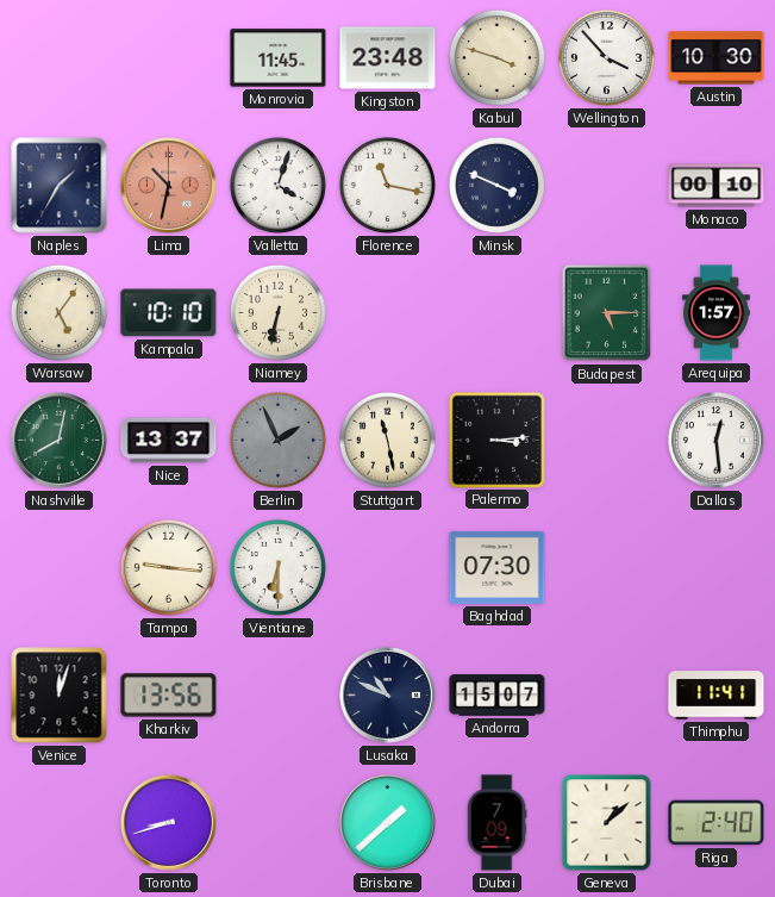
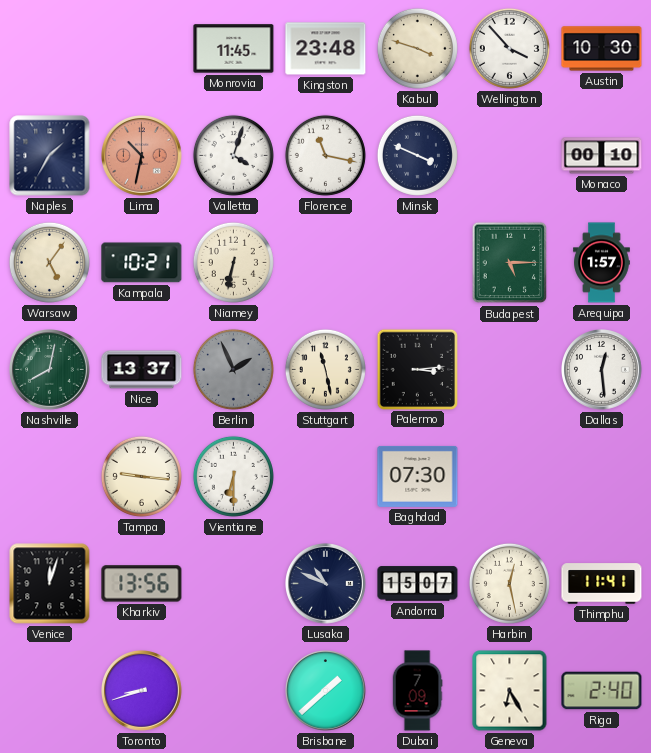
Kampala: 10:10 -> 10:21 (142, 263)
Harbin: none -> 12:28 (509, 583)
Geneva: 1:08 -> 6:25 (510, 691)
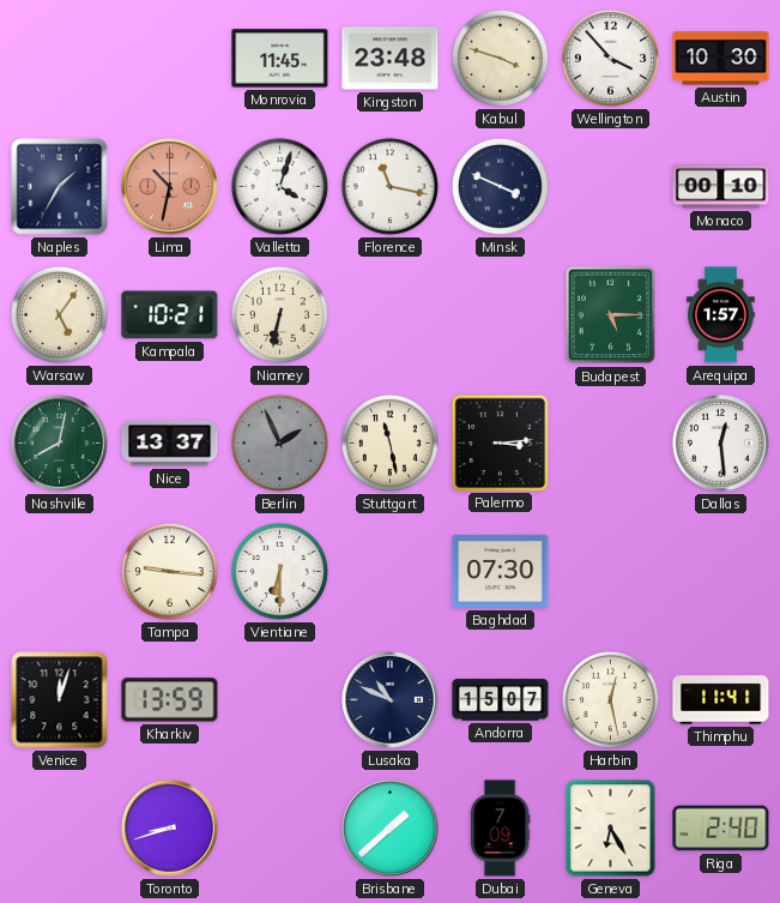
Kharkiv: 13:56 -> 13:59 (170, 700)
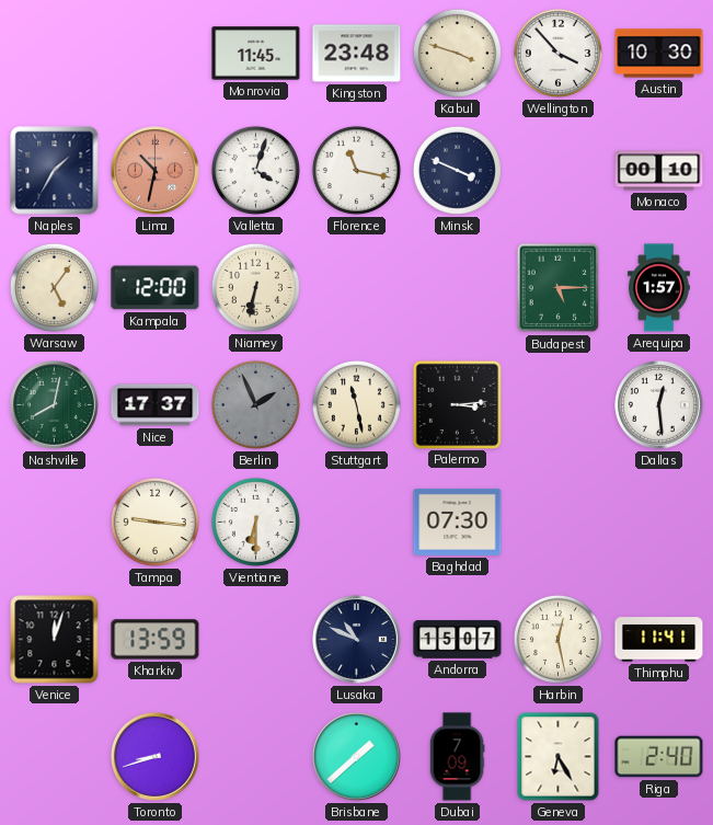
Kampala: 10:21 -> 12:00 (156, 288)
Nice: 13:37 -> 17:37 (156, 405)
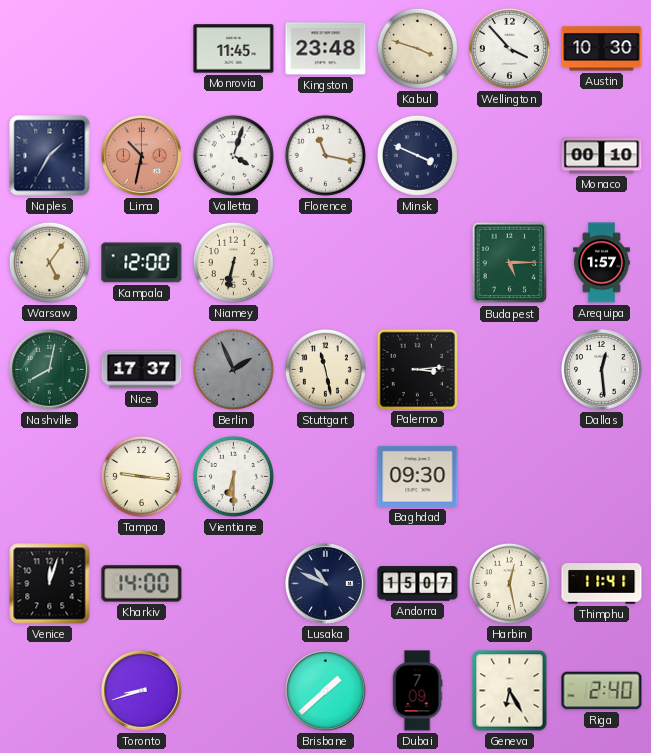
Baghdad: 07:30 -> 09:30 (418, 476)
Kharkiv: 13:59 -> 14:00 (142, 584)
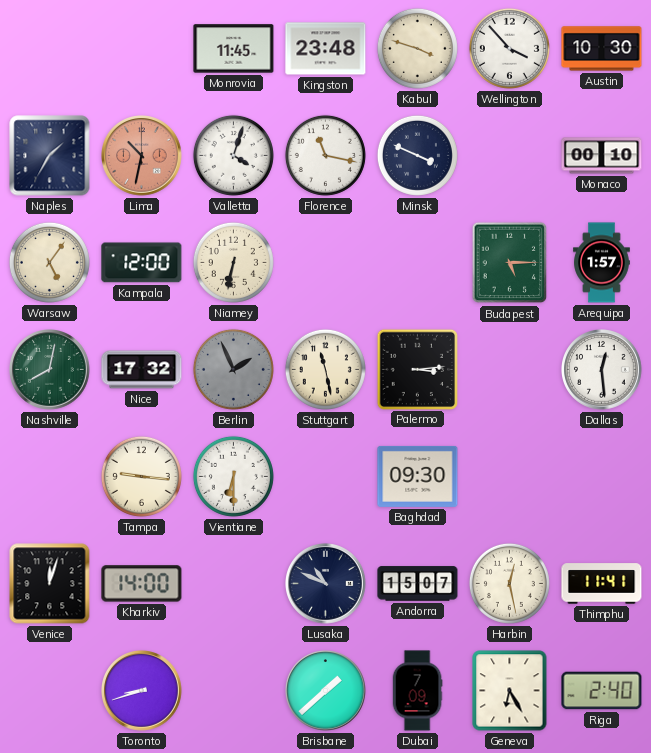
Nice: 17:37 -> 17:32 (142, 370)
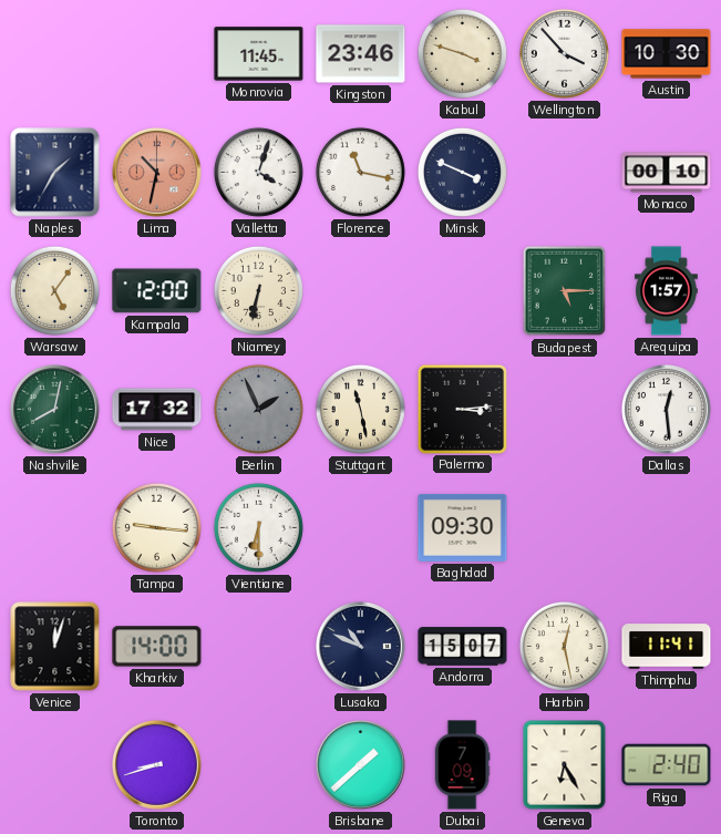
Kingston: 23:48 -> 23:46 (361, 54)
